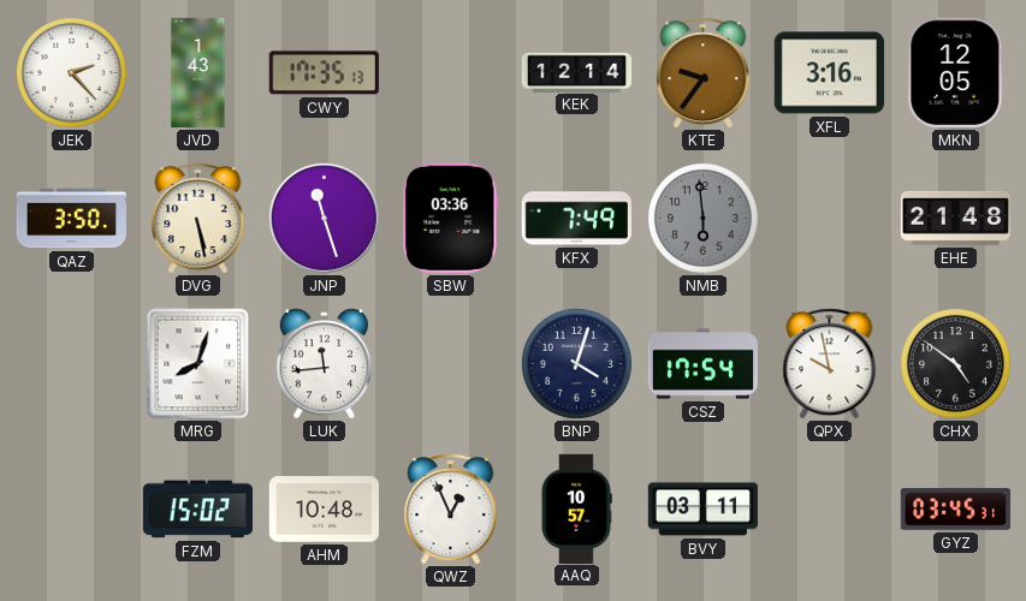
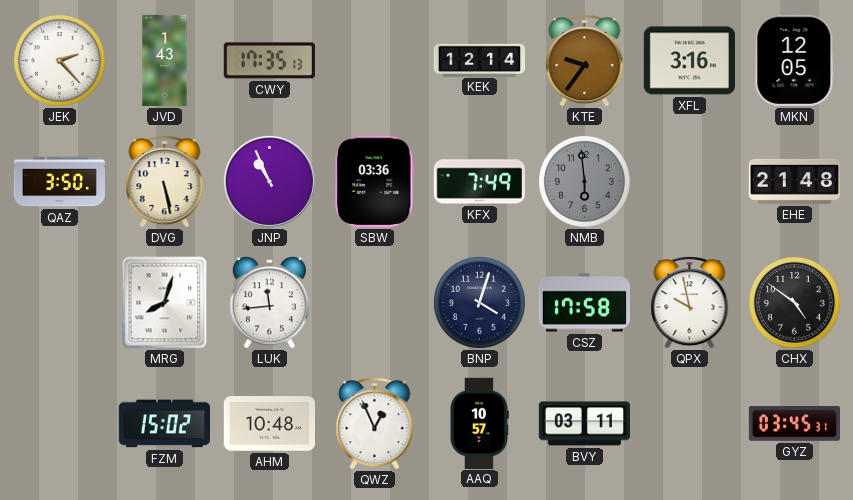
JNP: 11:27 -> 10:56 (269, 181)
CSZ: 17:54 -> 17:58 (584, 303)
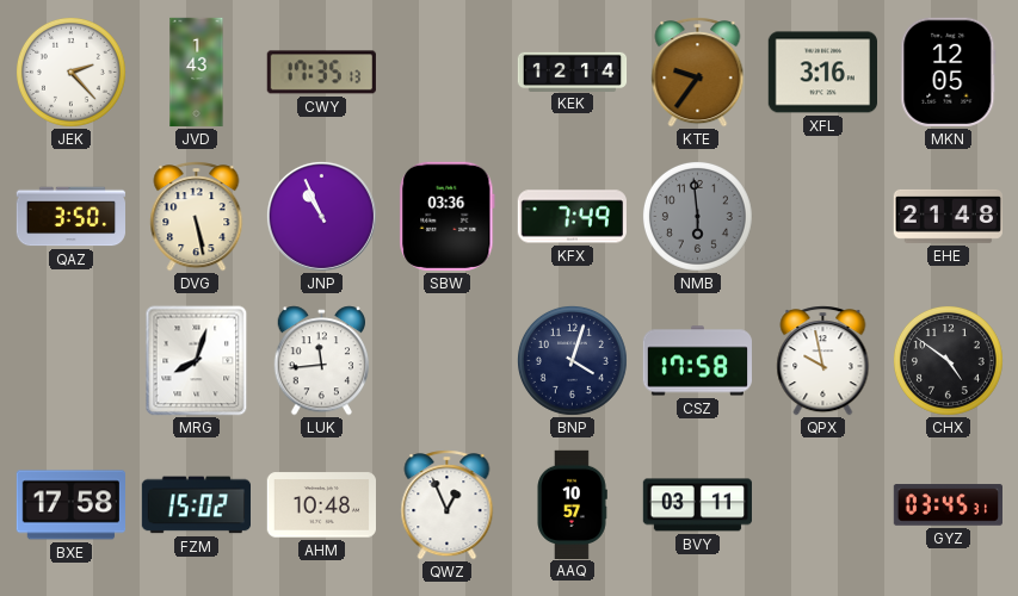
BXE: none -> 17:58 (70, 505)
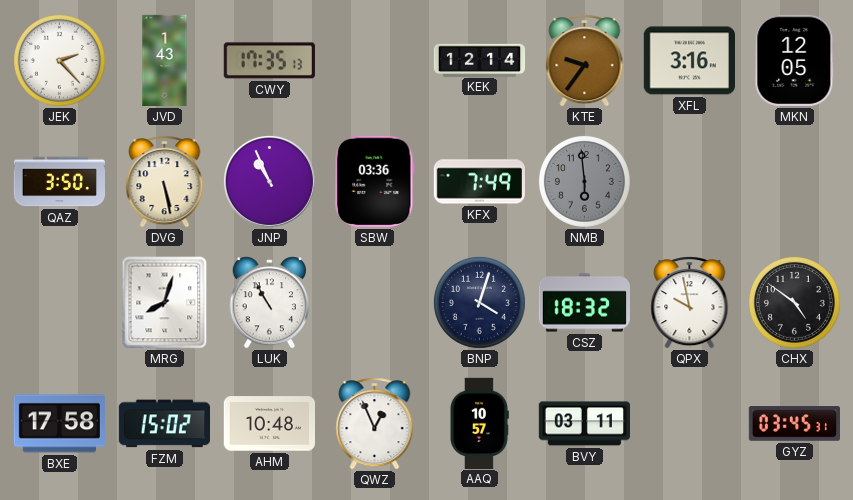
EHE: 21:48 -> none (948, 216)
LUK: 11:44 -> 10:55 (270, 303)
CSZ: 17:58 -> 18:32 (584, 303)
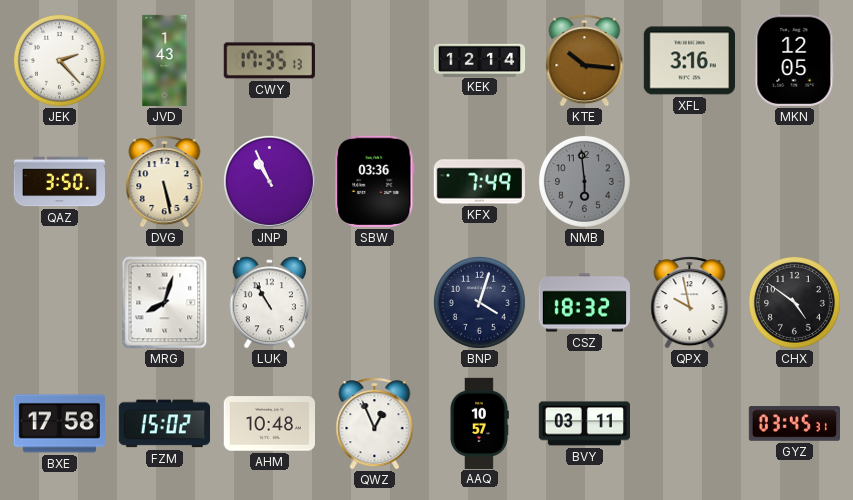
KTE: 9:36 -> 10:16 (585, 61)
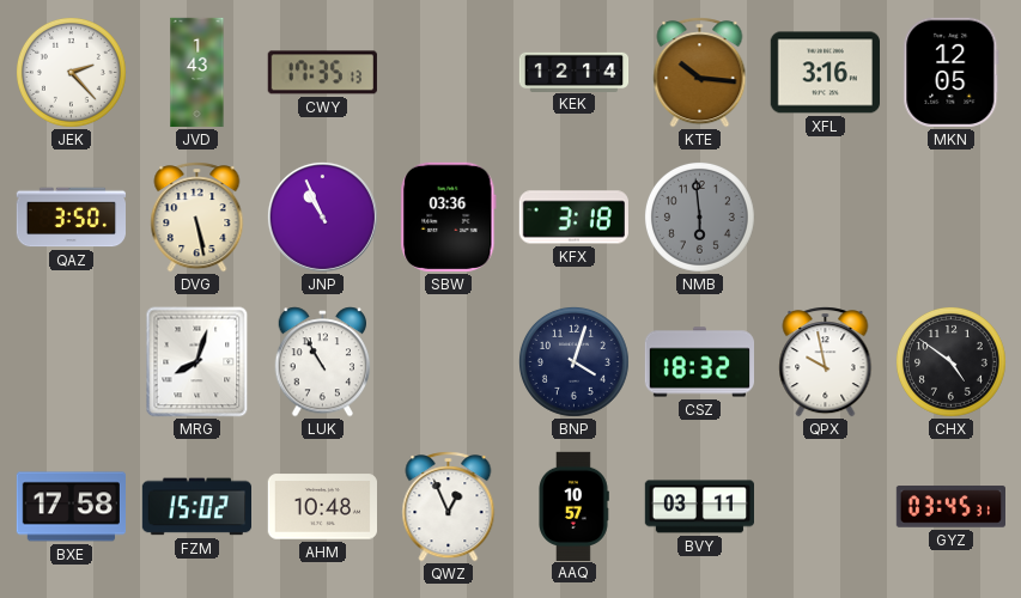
KFX: 7:49 -> 3:18 (573, 218)
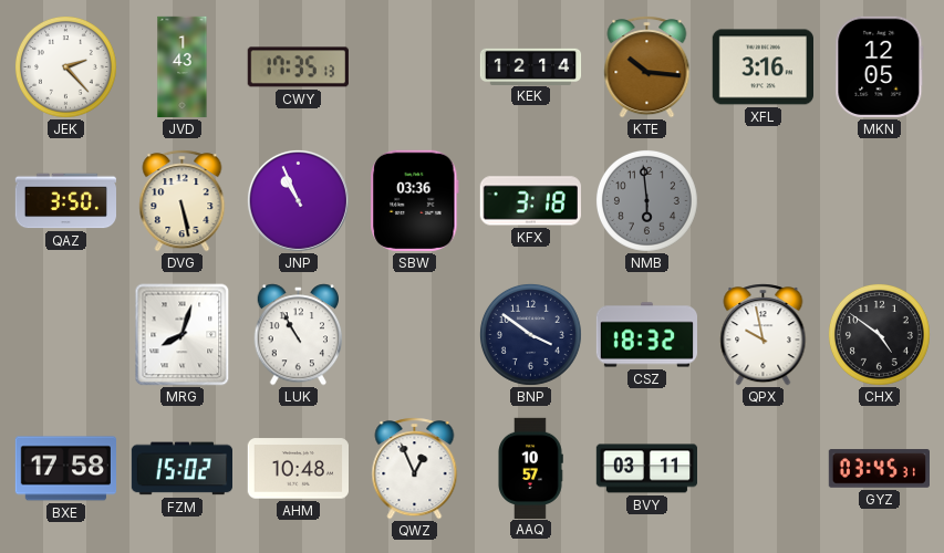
BNP: 4:03 -> 3:51 (530, 334)
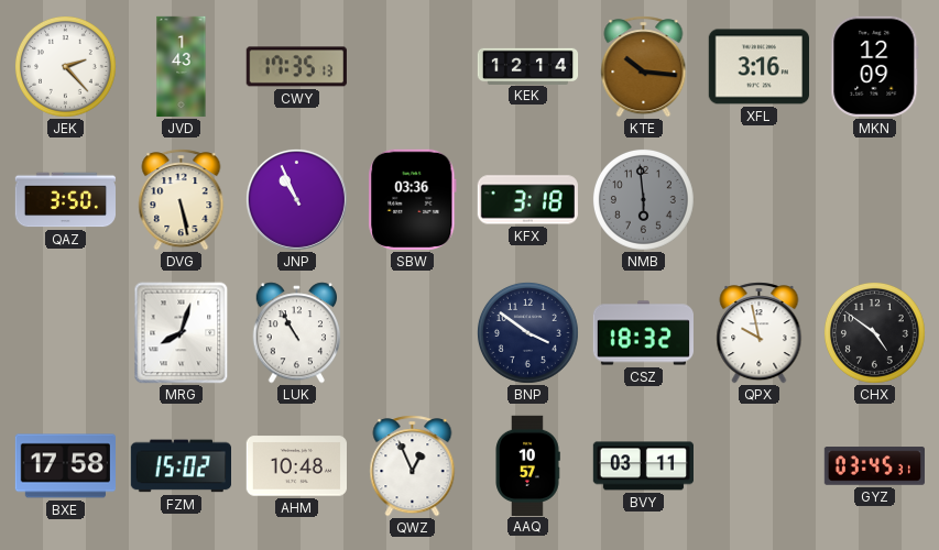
MKN: 12:05 -> 12:09 (875, 66)
